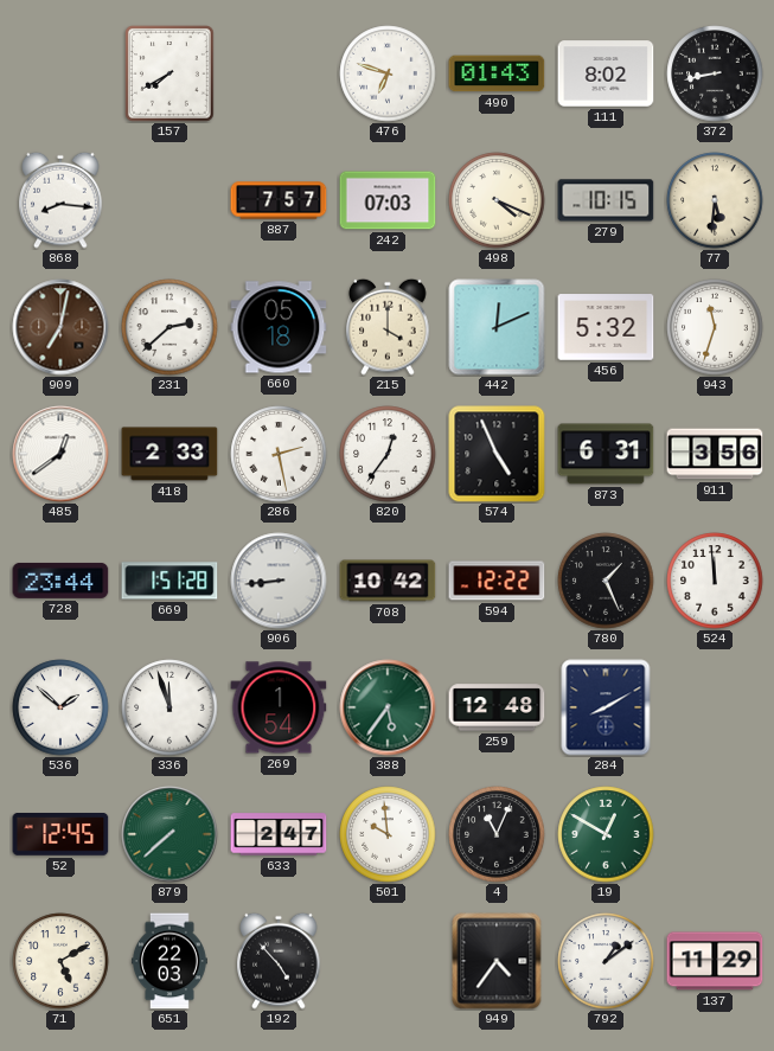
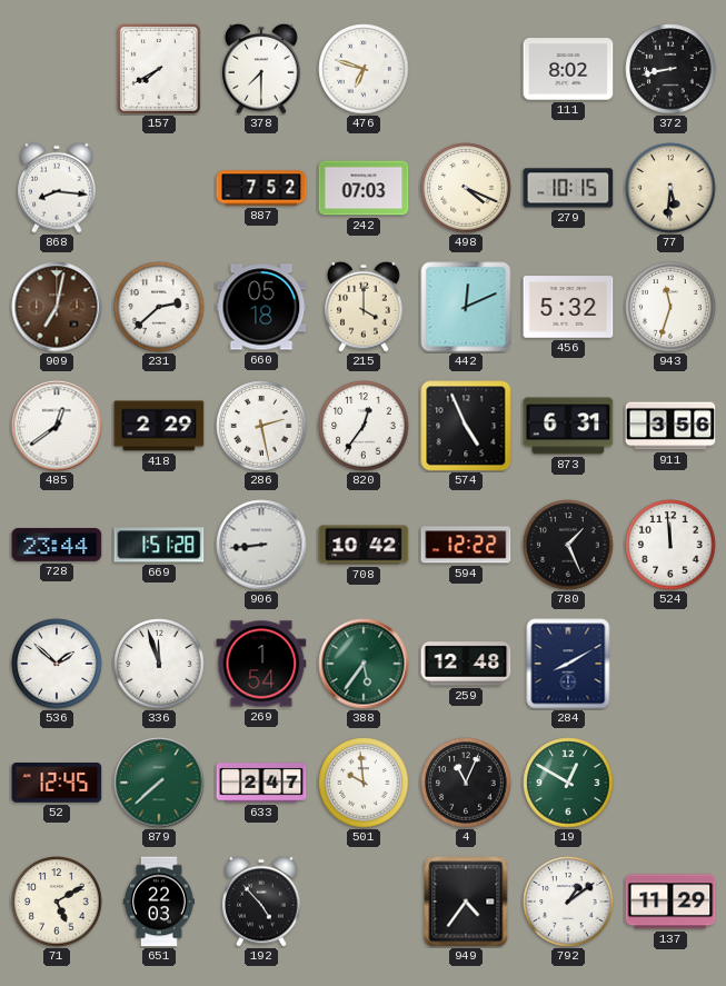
378: none -> 7:30 (261, 69)
490: 01:43 -> none (497, 73)
887: 7:57 -> 7:52 (261, 188)
418: 2:33 -> 2:29 (159, 426)
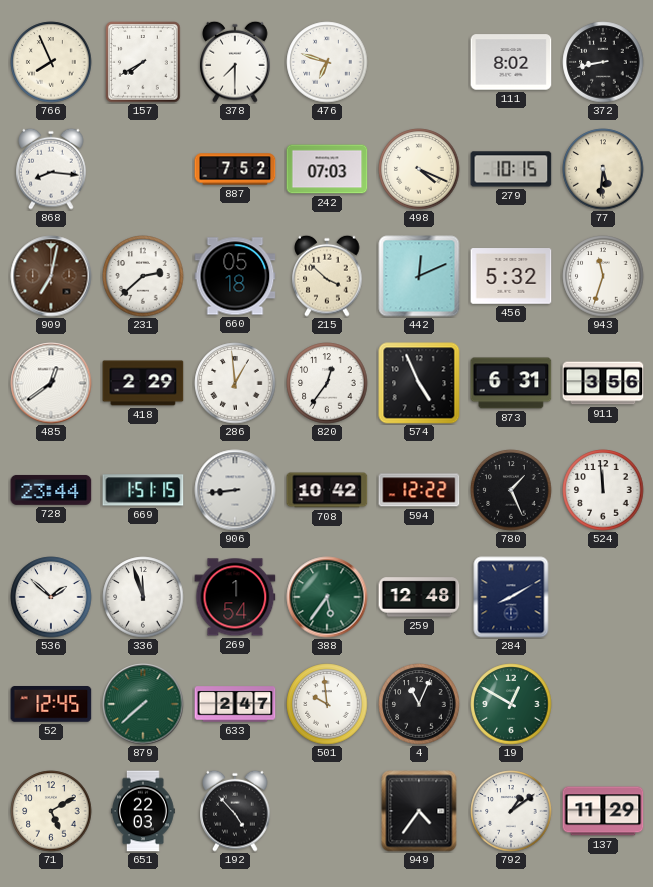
766: none -> 7:56 (51, 62)
215: 4:00 -> 3:52 (327, 276)
286: 2:28 -> 12:59 (235, 383)
669: 1:51:28 -> 1:51:15 (143, 490)
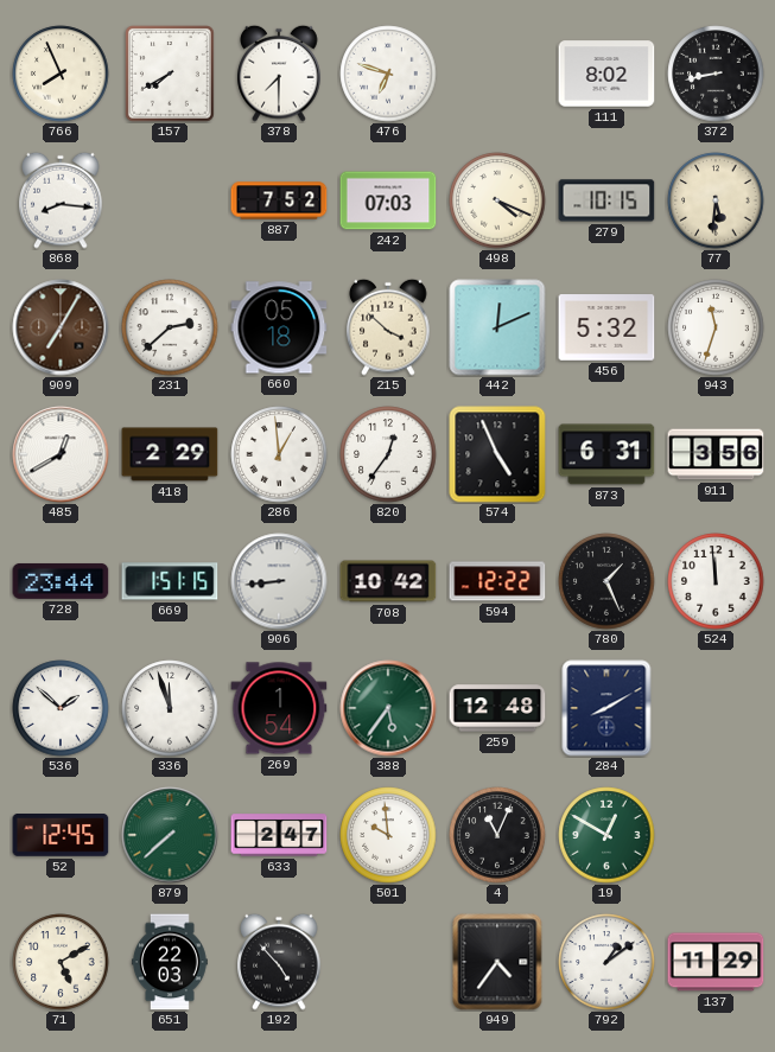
909: 7:02 -> 7:05 (61, 327)
485: 12:39 -> 12:40 (61, 454)
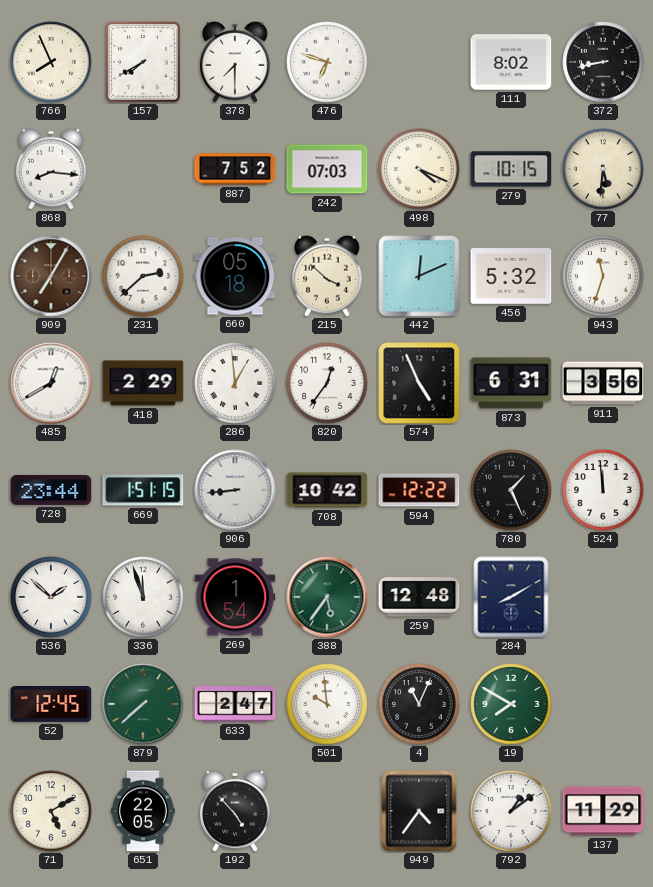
19: 12:50 -> 7:50 (511, 704)
651: 22:03 -> 22:05 (143, 811)
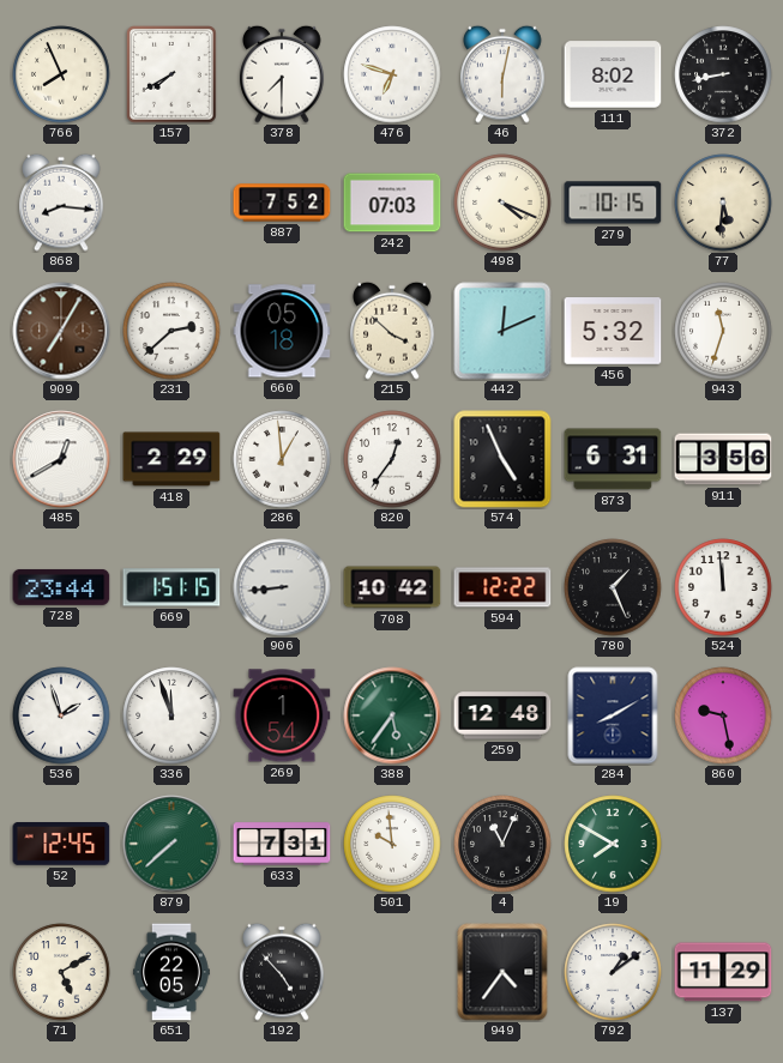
46: none -> 6:02 (502, 74)
536: 1:52 -> 1:57 (61, 715)
860: none -> 9:28 (723, 715)
633: 2:47 -> 7:31 (282, 844)
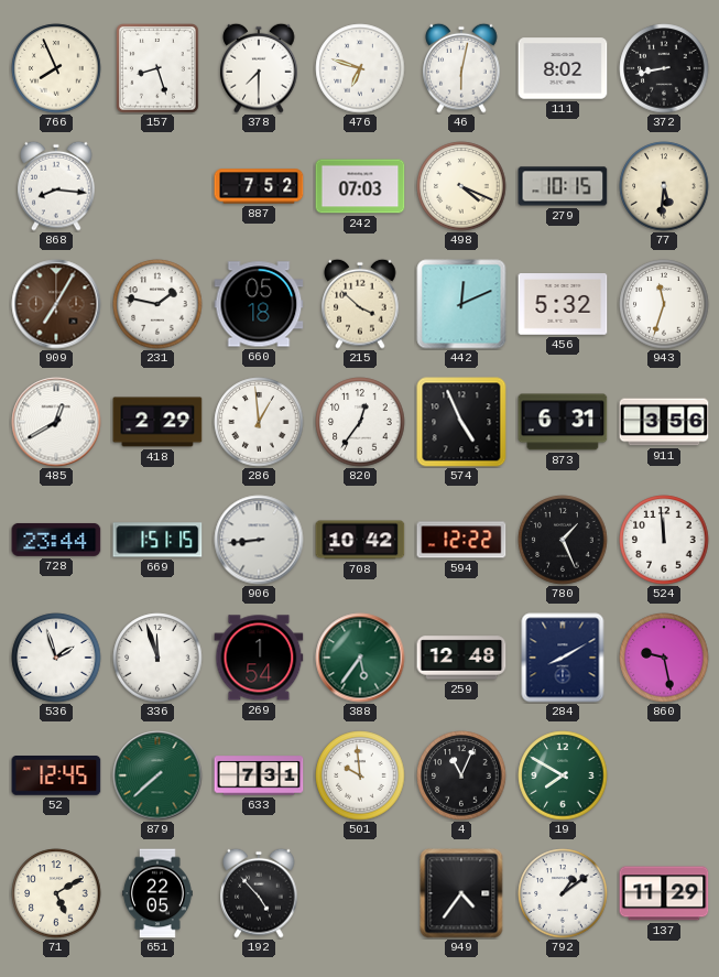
157: 7:40 -> 8:27 (157, 68)
231: 2:38 -> 1:47 (157, 304)
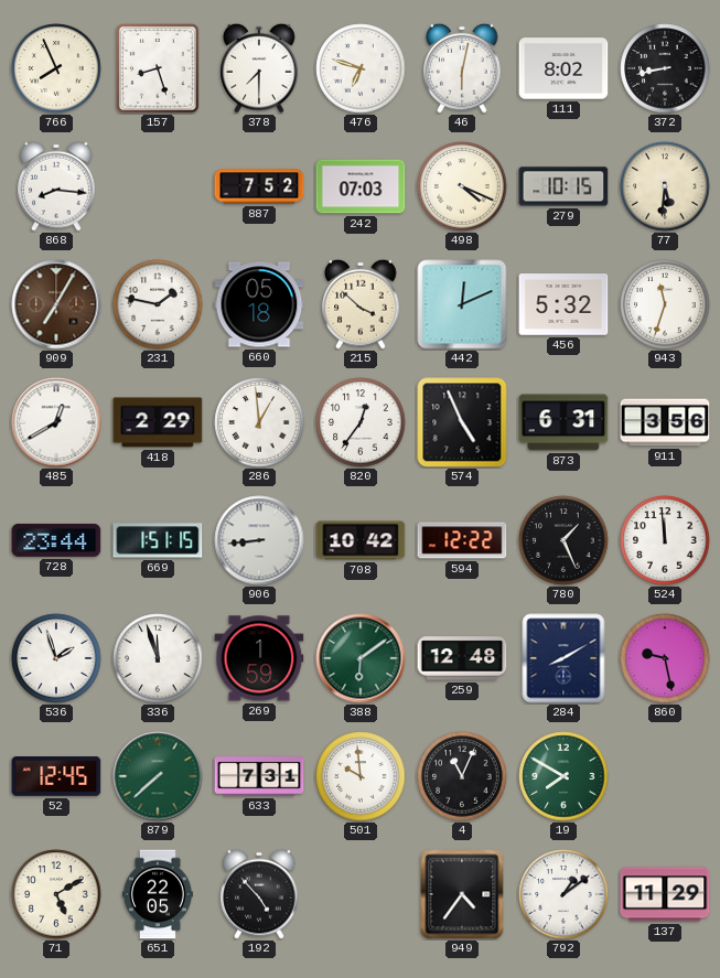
269: 1:54 -> 1:59 (259, 658)
388: 5:36 -> 6:09 (361, 658)
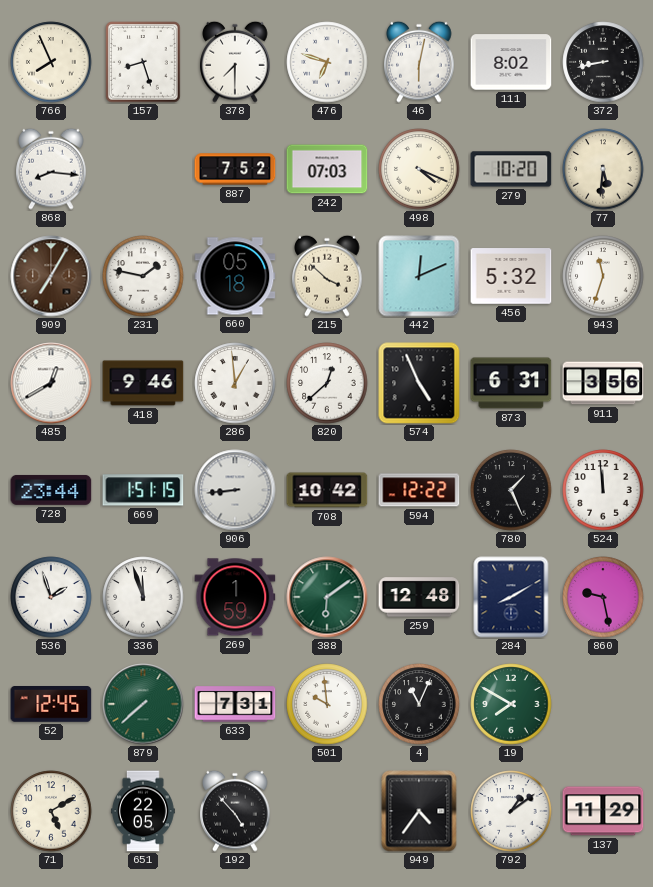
279: 10:15 -> 10:20 (511, 169)
418: 2:29 -> 9:46 (143, 383)
820: 12:36 -> 12:38 (327, 383)
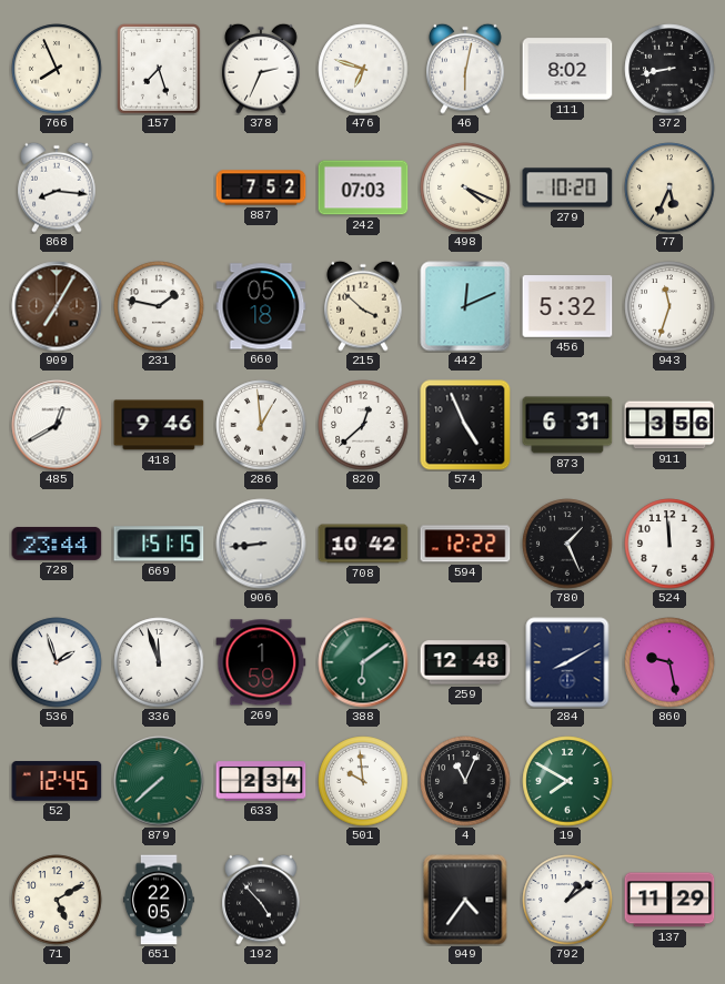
157: 8:27 -> 7:27 (159, 69)
378: 7:30 -> 2:34 (261, 69)
77: 5:31 -> 5:34 (669, 187)
633: 7:31 -> 2:34 (261, 781)
